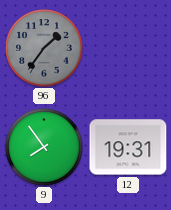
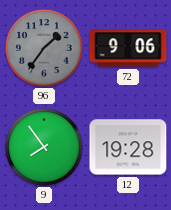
72: none -> 9:06 (128, 48)
12: 19:31 -> 19:28 (128, 147)
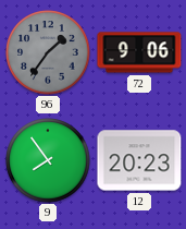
12: 19:28 -> 20:23 (139, 160)
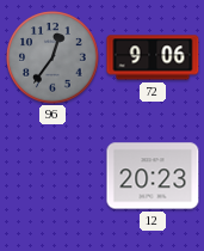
96: 1:36 -> 12:36 (52, 57)
9: 7:54 -> none (48, 160)
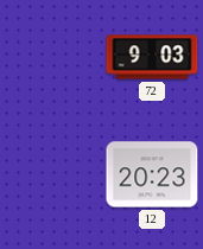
96: 12:36 -> none (52, 57)
72: 9:06 -> 9:03 (152, 57)
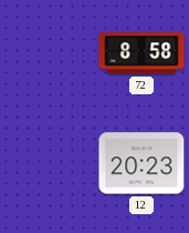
72: 9:03 -> 8:58 (141, 53)
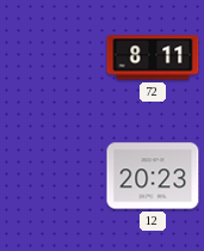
72: 8:58 -> 8:11 (153, 57)
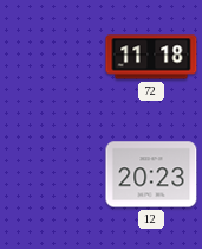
72: 8:11 -> 11:18 (151, 57)
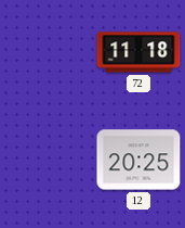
12: 20:23 -> 20:25 (138, 160)
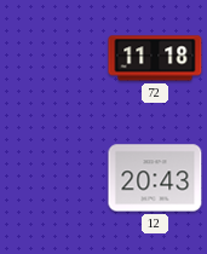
12: 20:25 -> 20:43 (155, 178)
